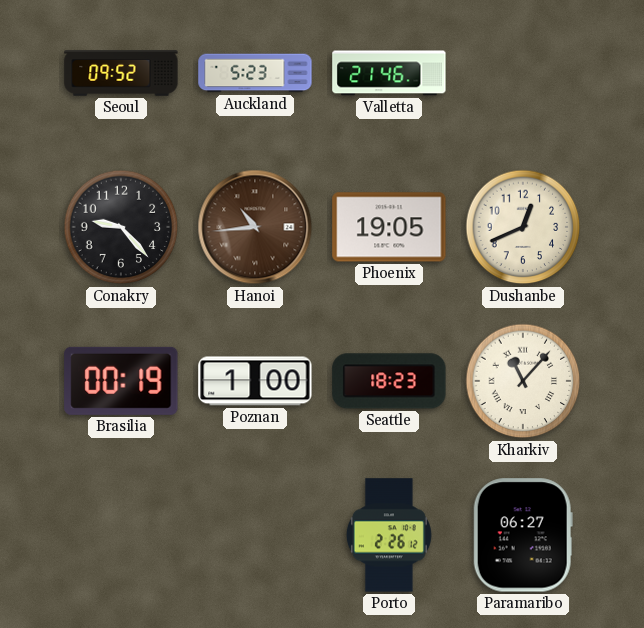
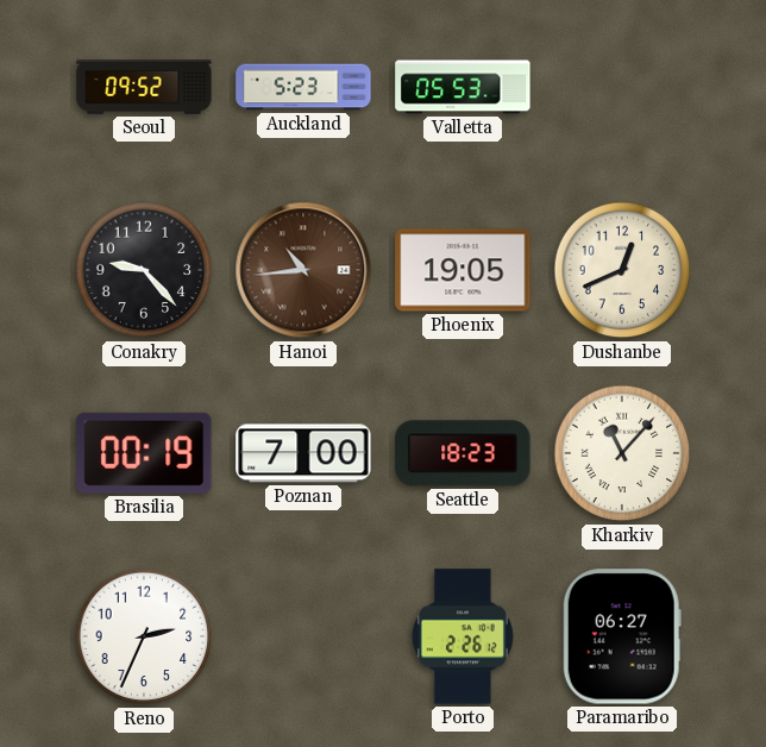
Valletta: 21:46 -> 05:53 (463, 87)
Poznan: 1:00 -> 7:00 (303, 453)
Reno: none -> 2:34 (144, 636)
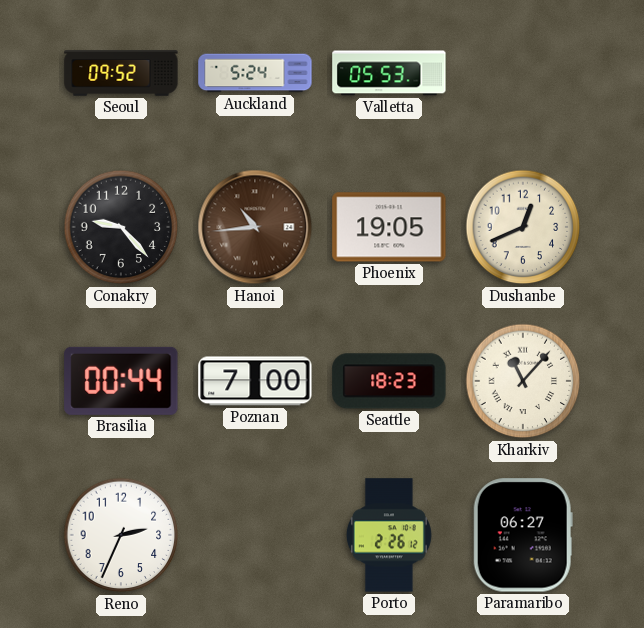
Auckland: 5:23 -> 5:24 (255, 73)
Brasilia: 00:19 -> 00:44 (121, 381)
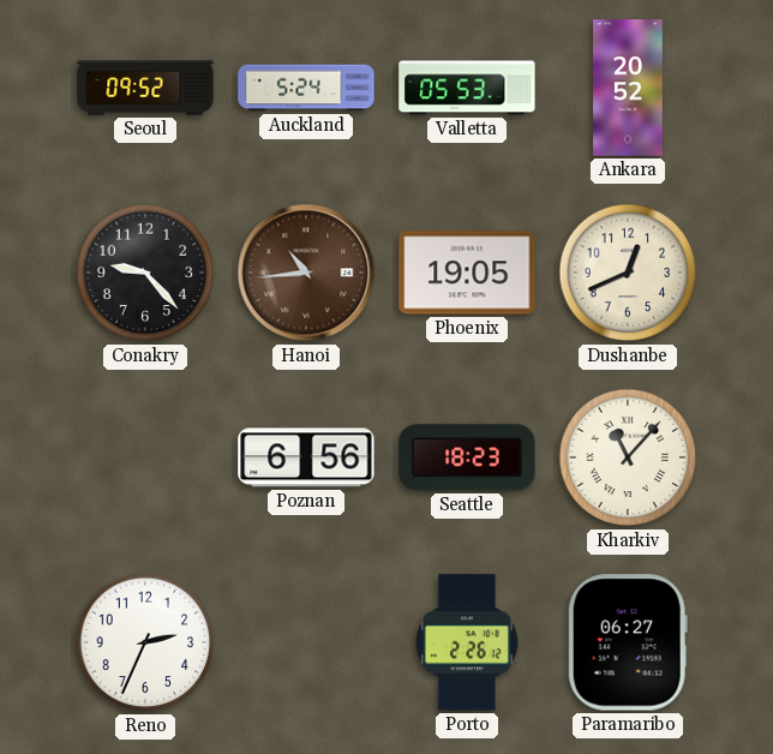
Ankara: none -> 20:52 (628, 88)
Brasilia: 00:44 -> none (121, 381)
Poznan: 7:00 -> 6:56 (306, 457)
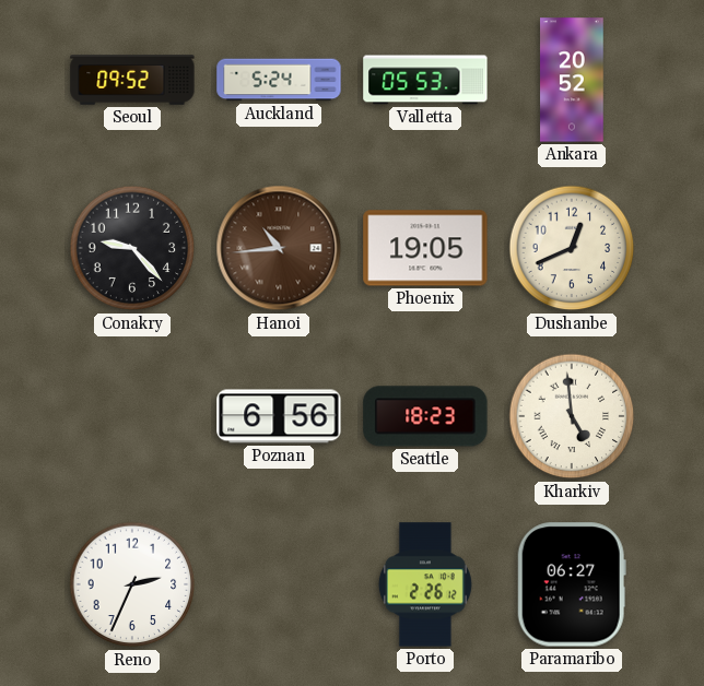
Kharkiv: 11:07 -> 4:59 (572, 416)
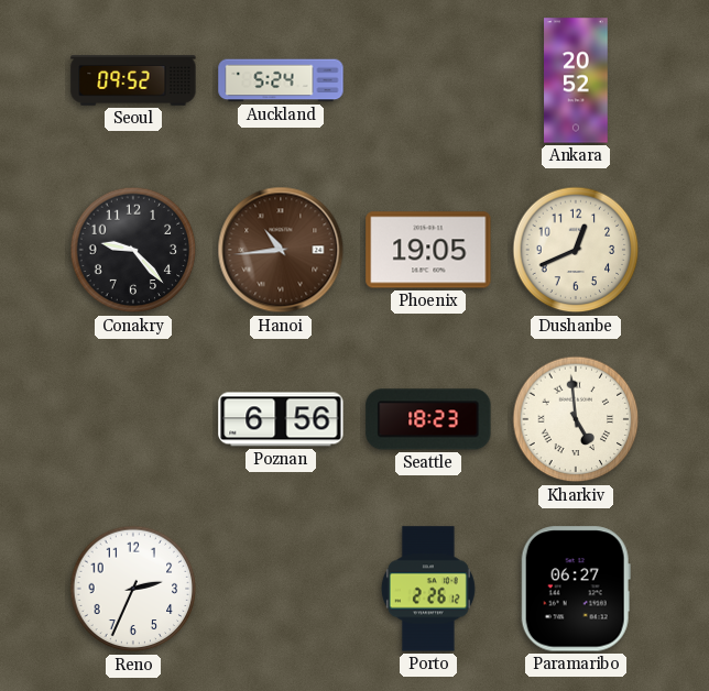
Valletta: 05:53 -> none (425, 80)
